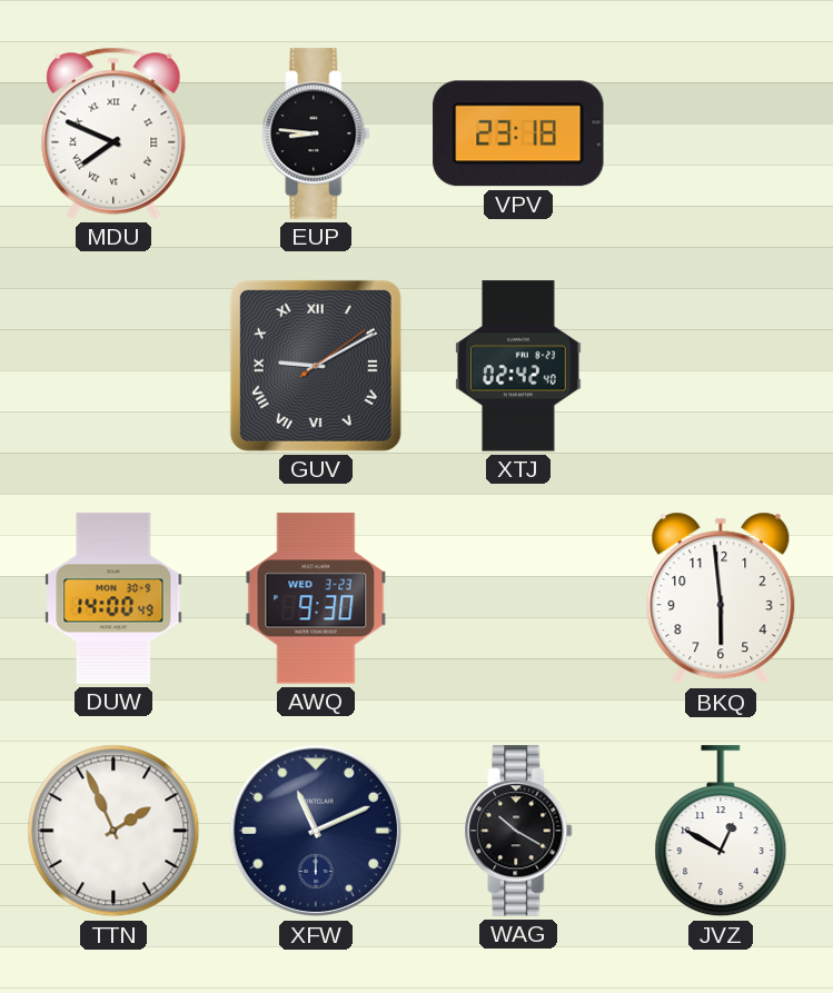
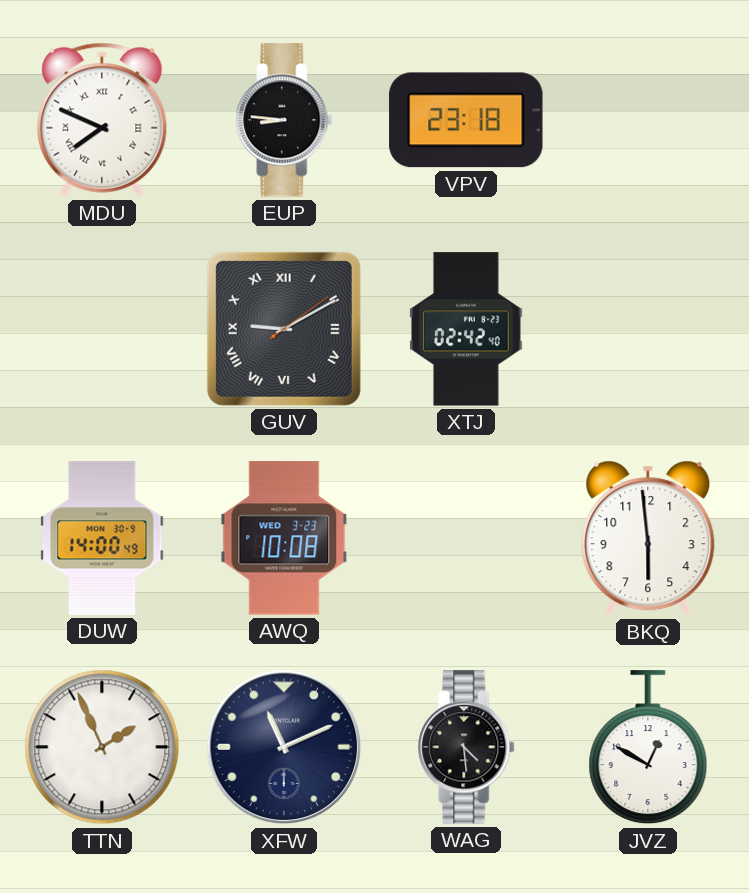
AWQ: 9:30 -> 10:08 (284, 538)
WAG: 10:20 -> 4:29 (466, 747)
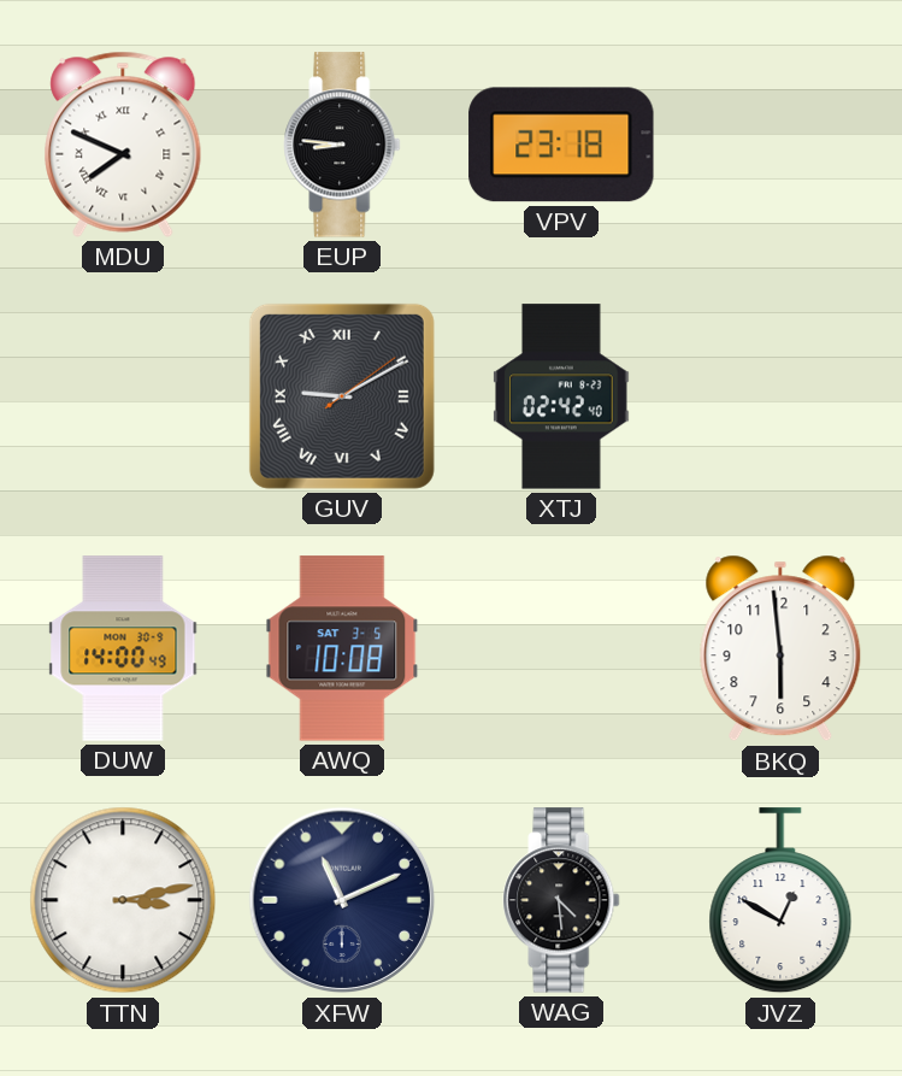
AWQ date: WED 3-23 -> SAT 3-5 (342, 648)
TTN: 1:56 -> 3:13 (123, 900)
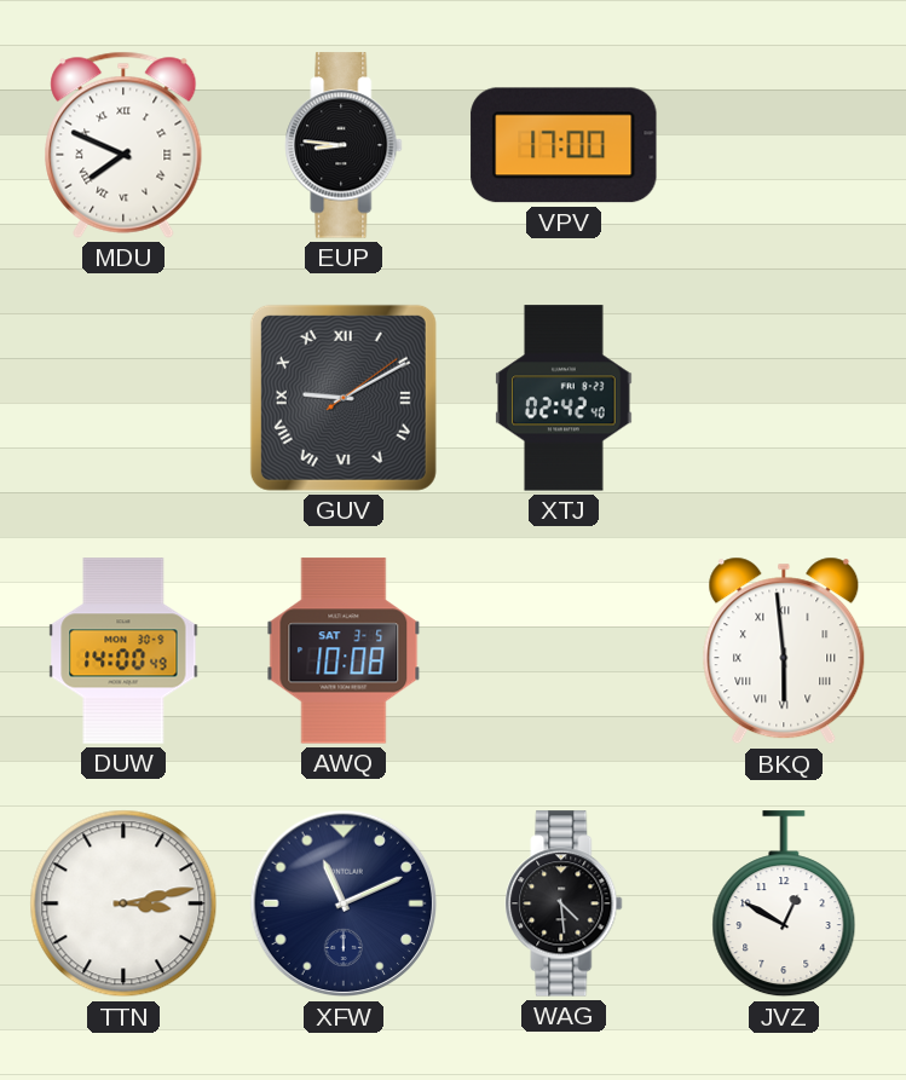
VPV: 23:18 -> 17:00 (564, 145)
BKQ numerals: Arabic -> Roman (784, 651)
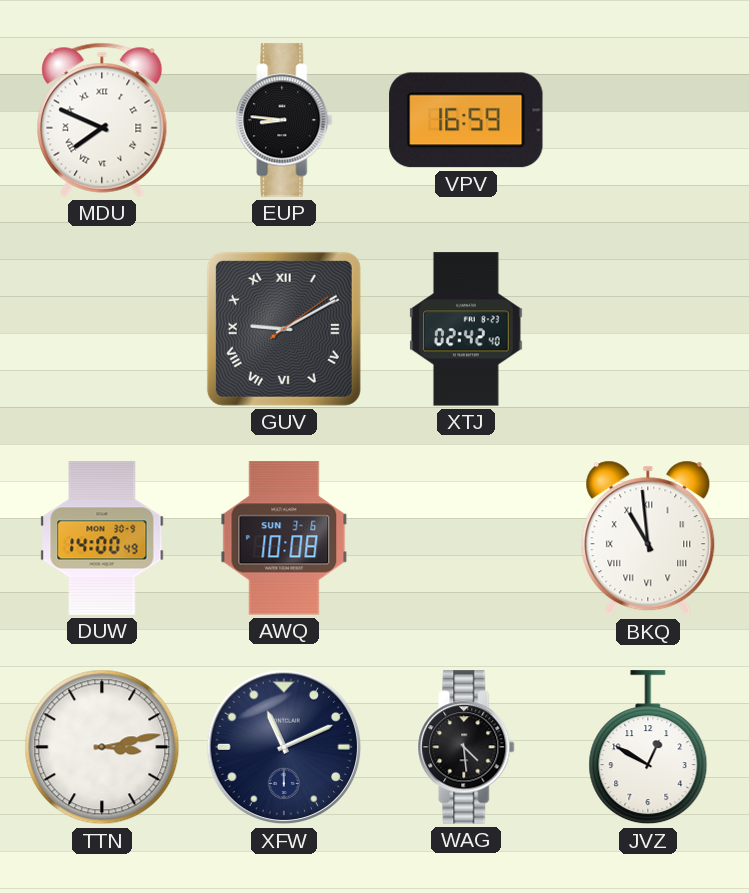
VPV: 17:00 -> 16:59 (466, 120)
AWQ date: SAT 3-5 -> SUN 3-6 (284, 538)
BKQ: 5:59 -> 10:59 (648, 538)
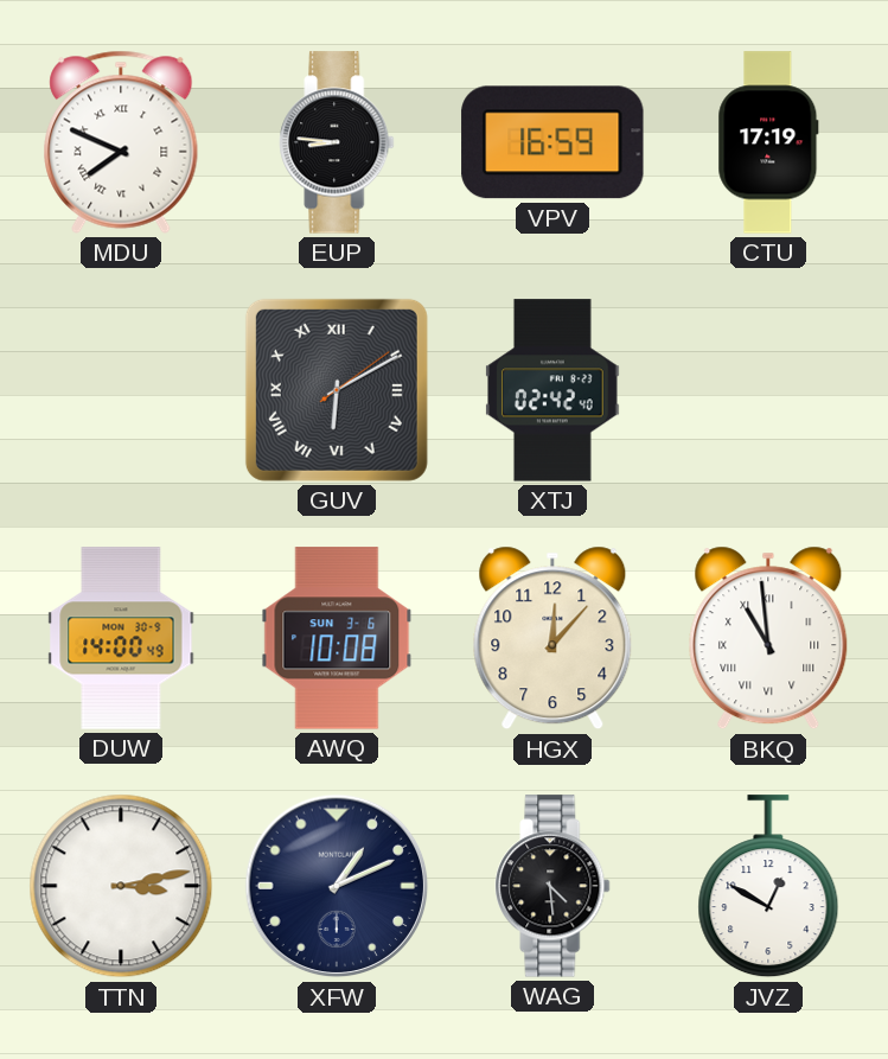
CTU: none -> 17:19 (768, 142)
GUV: 9:10 -> 6:10 (337, 390)
HGX: none -> 12:07 (552, 638)
XFW: 11:11 -> 1:11 (337, 886)
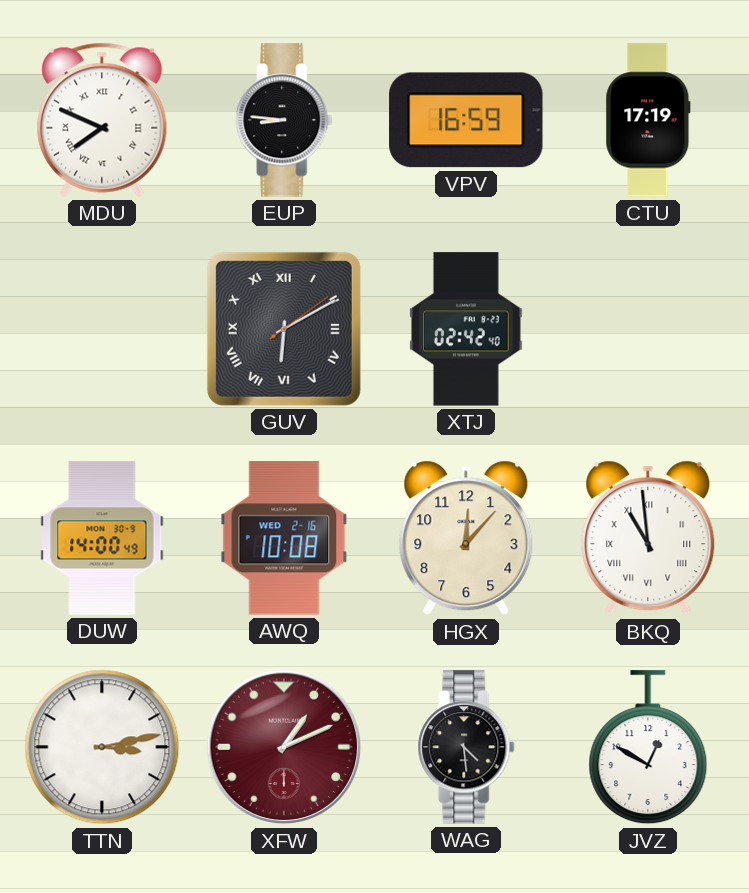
AWQ date: SUN 3-6 -> WED 2-16 (284, 538)
XFW dial: navy -> burgundy (284, 747)
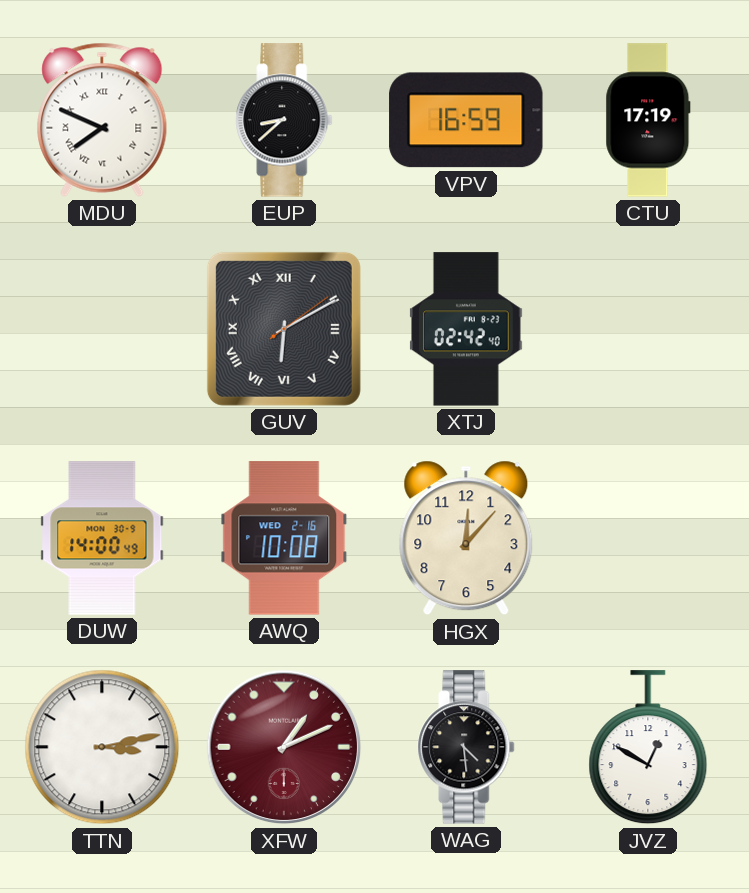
EUP: 8:46 -> 8:38 (284, 120)
BKQ: 10:59 -> none (648, 538)
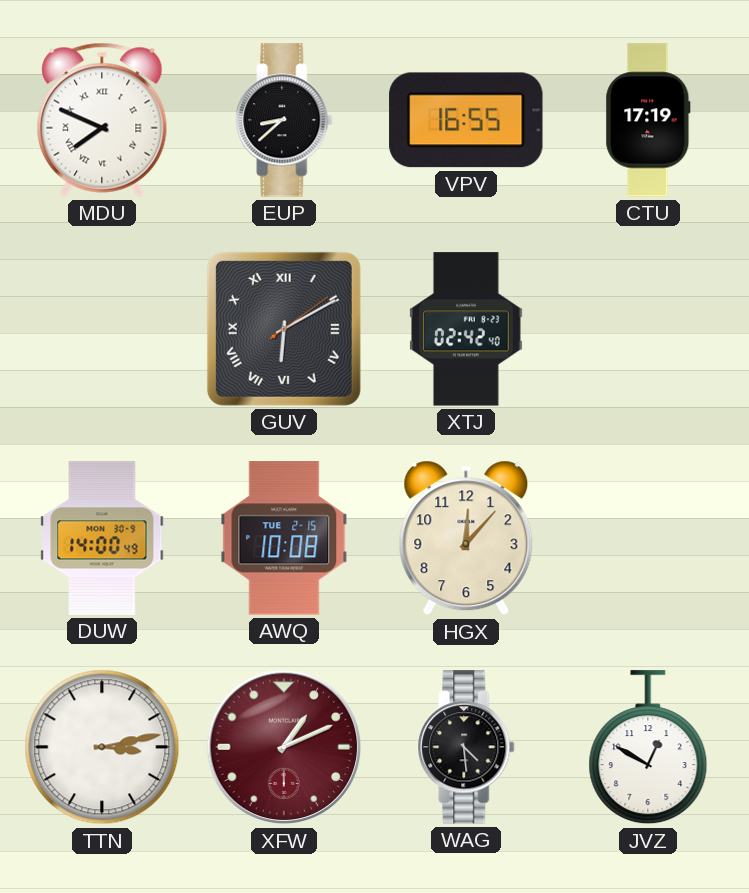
VPV: 16:59 -> 16:55 (466, 120)
AWQ date: WED 2-16 -> TUE 2-15 (284, 538)
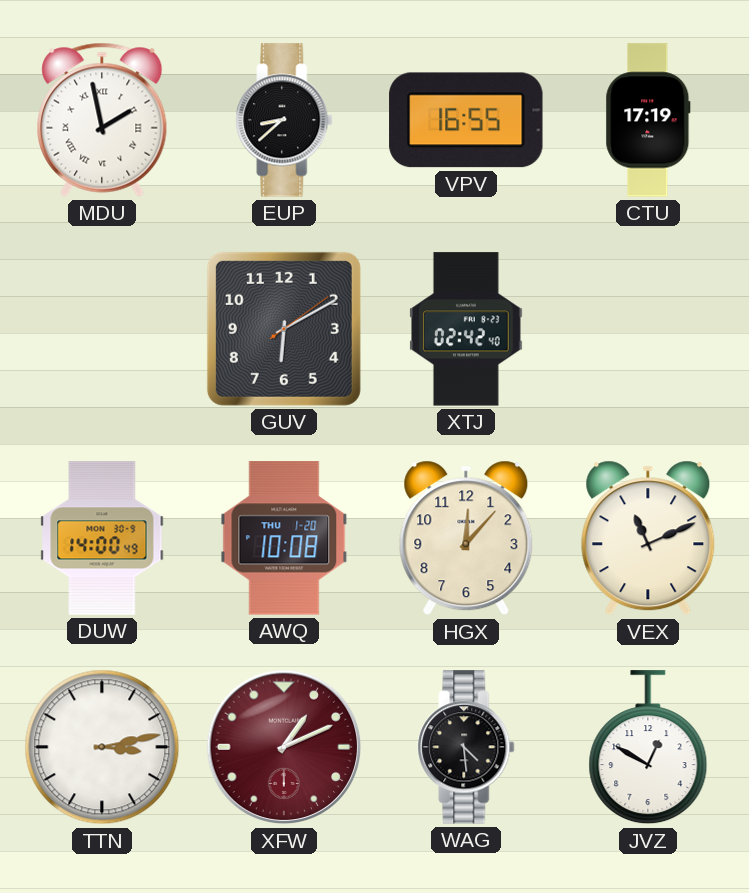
MDU: 7:49 -> 1:58 (102, 120)
GUV numerals: Roman -> Arabic (284, 329)
AWQ date: TUE 2-15 -> THU 1-20 (284, 538)
VEX: none -> 11:11 (648, 538)
